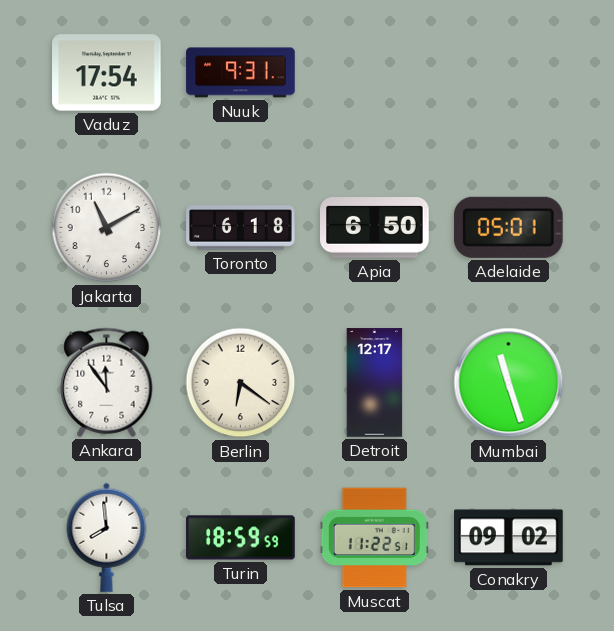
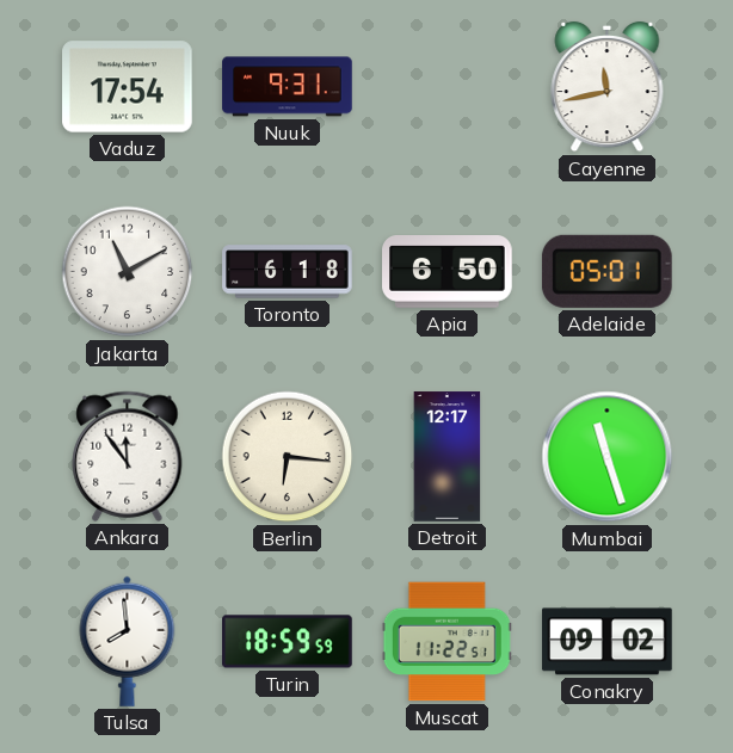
Cayenne: none -> 11:43 (608, 87)
Berlin: 6:21 -> 6:16 (288, 457)
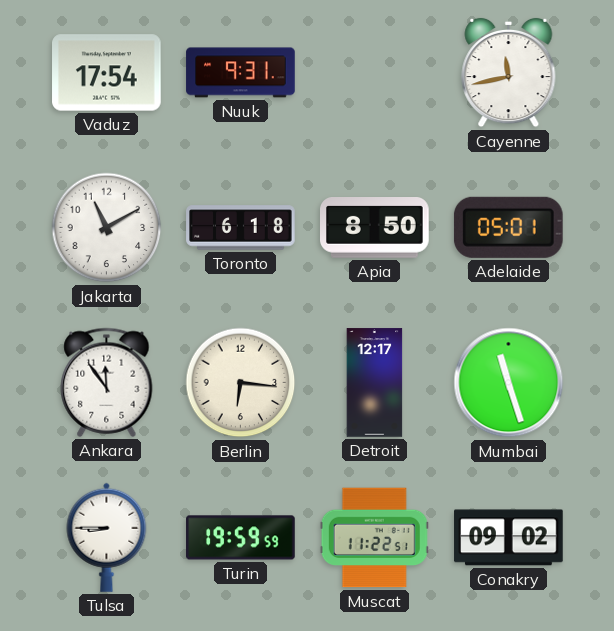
Apia: 6:50 -> 8:50 (375, 228)
Tulsa: 7:59 -> 8:45 (107, 537)
Turin: 18:59 -> 19:59 (241, 538)
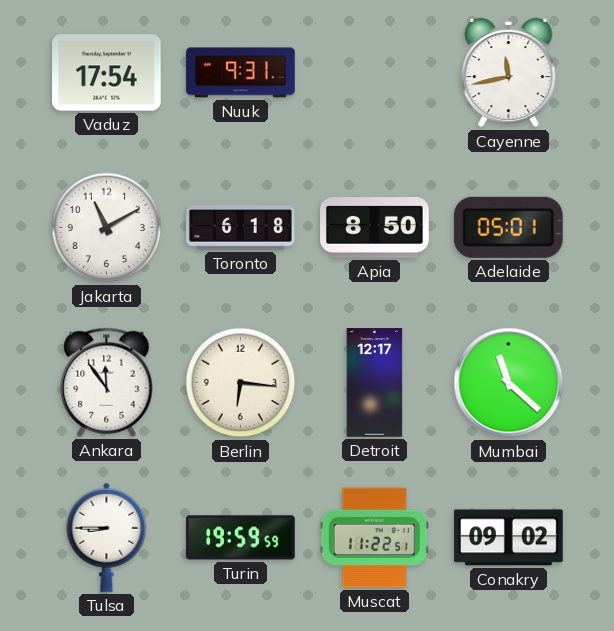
Mumbai: 11:27 -> 11:22 (509, 383)
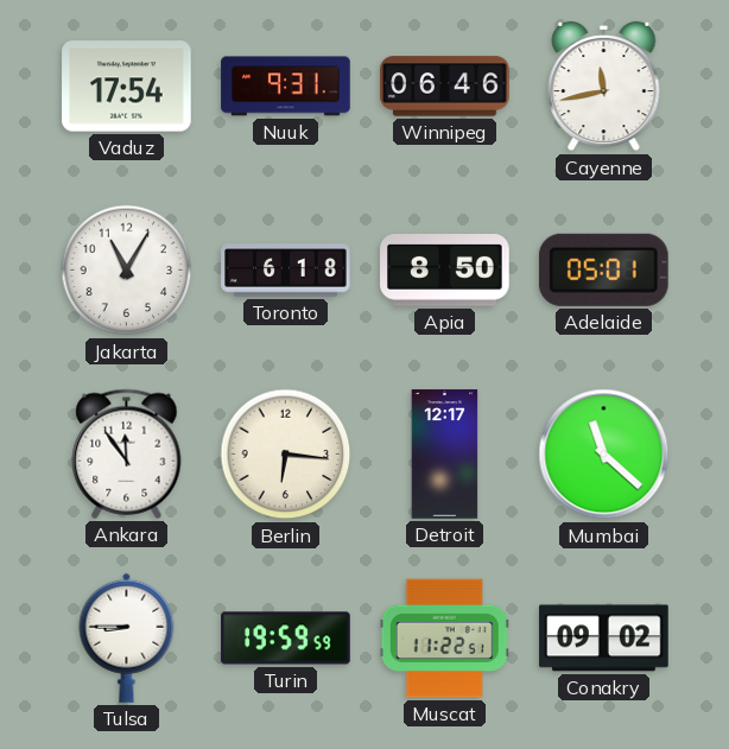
Winnipeg: none -> 06:46 (445, 87)
Jakarta: 11:10 -> 11:05 (127, 271)
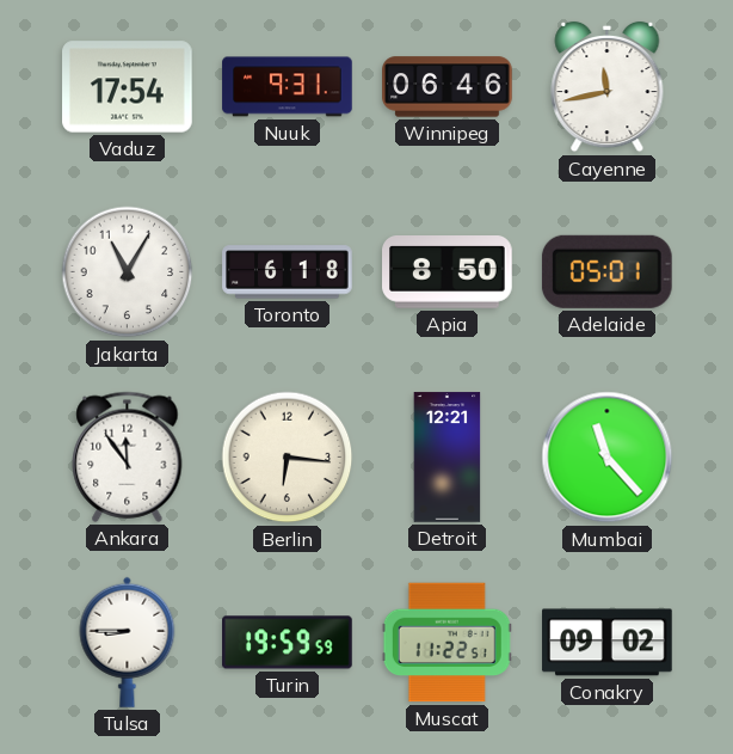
Detroit: 12:17 -> 12:21 (448, 458)
Mumbai: 11:22 -> 11:23 (608, 458)
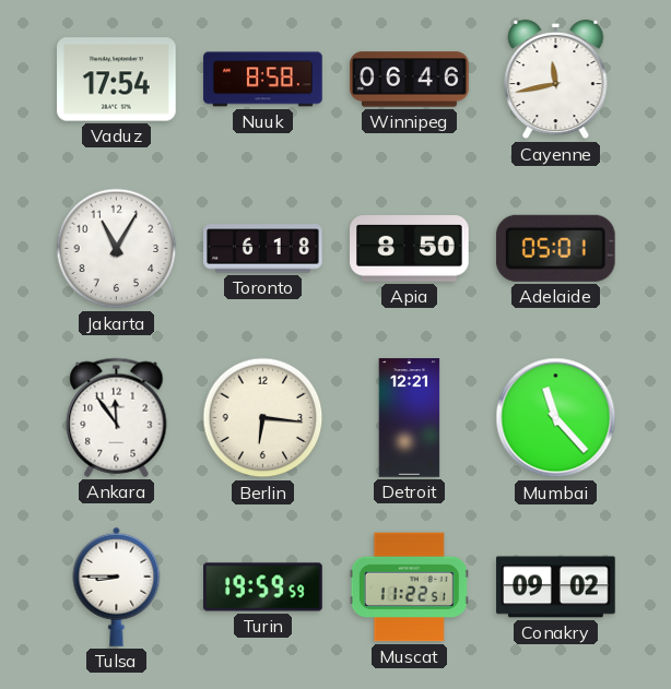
Nuuk: 9:31 -> 8:58 (263, 80)
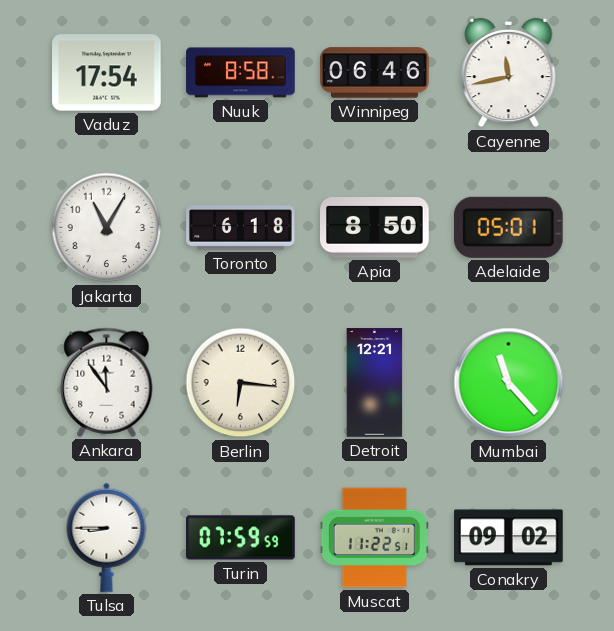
Turin: 19:59 -> 07:59 (241, 538)
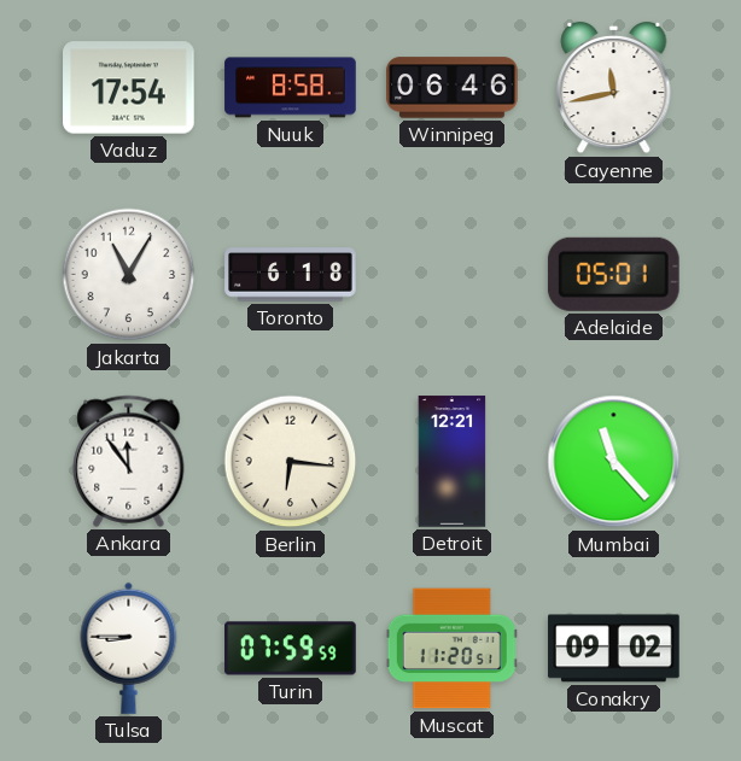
Apia: 8:50 -> none (375, 228)
Muscat: 11:22 -> 11:20 (451, 649)
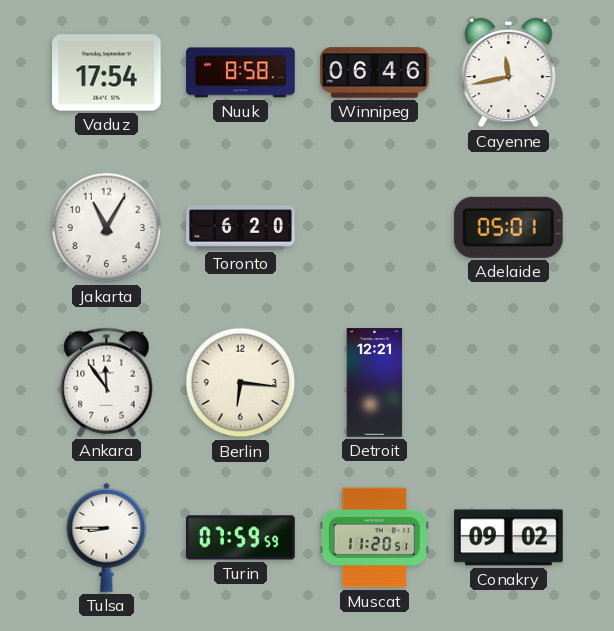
Toronto: 6:18 -> 6:20 (241, 228)
Mumbai: 11:23 -> none (614, 462)
